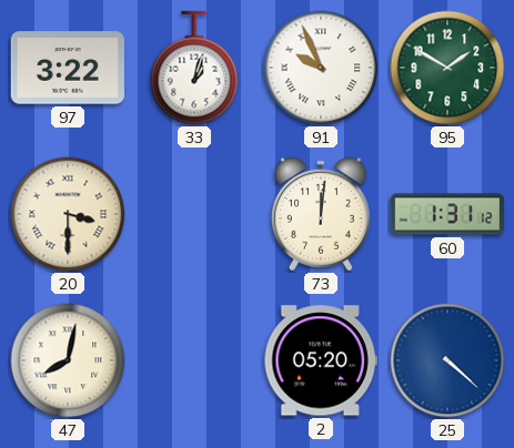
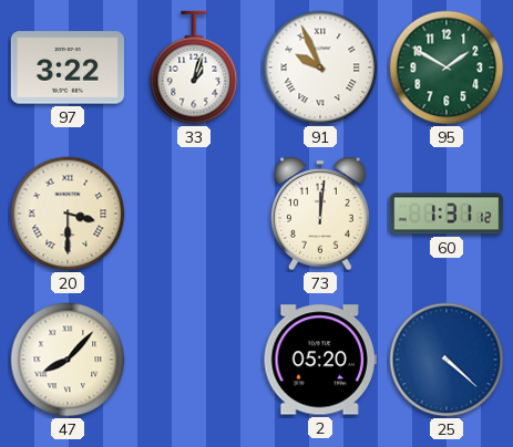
47: 8:02 -> 8:07 (68, 360)
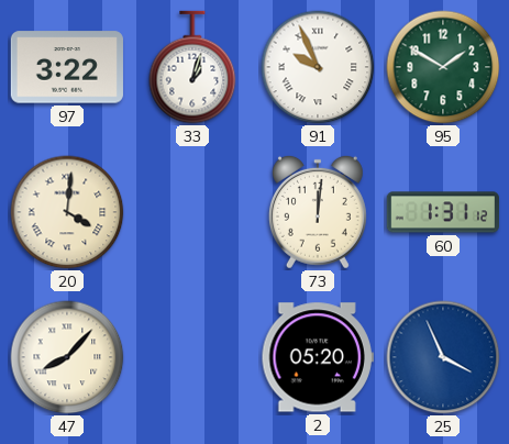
20: 3:30 -> 4:01 (67, 212)
25: 4:22 -> 3:56 (443, 357)
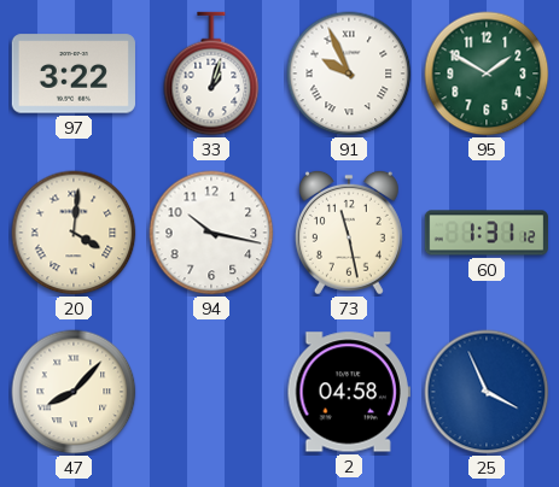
94: none -> 10:17 (211, 233)
73: 12:01 -> 11:28 (349, 233)
2: 05:20 -> 04:58 (349, 392)
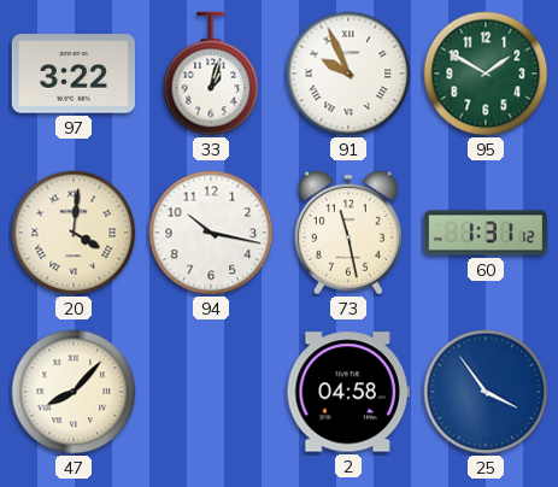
25: 3:56 -> 3:54 (486, 392)
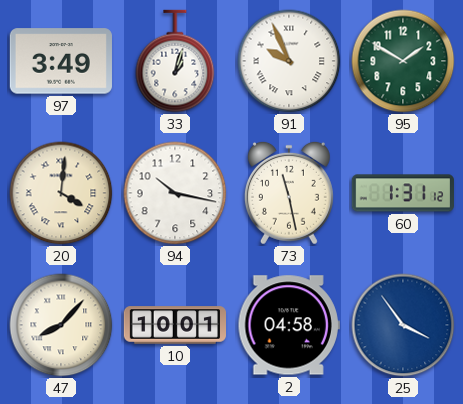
97: 3:22 -> 3:49 (61, 61)
10: none -> 10:01 (174, 325)
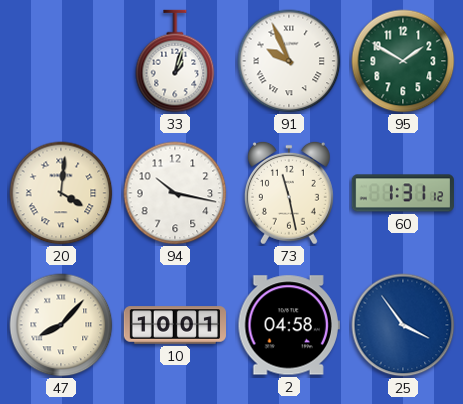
97: 3:49 -> none (61, 61)
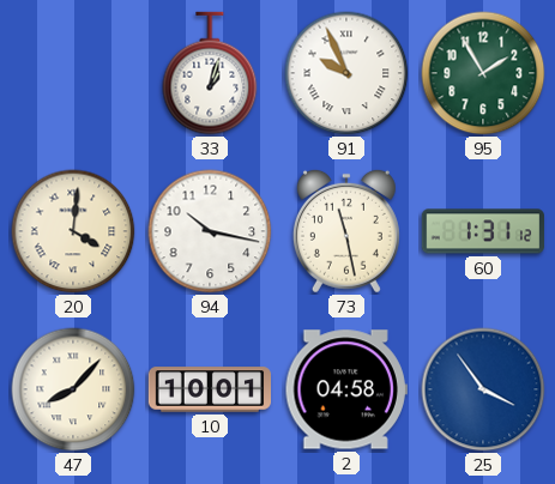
95: 1:50 -> 1:55 (483, 73)
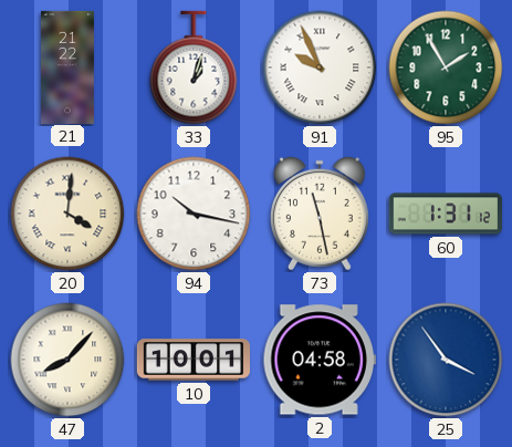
21: none -> 21:22 (67, 66)
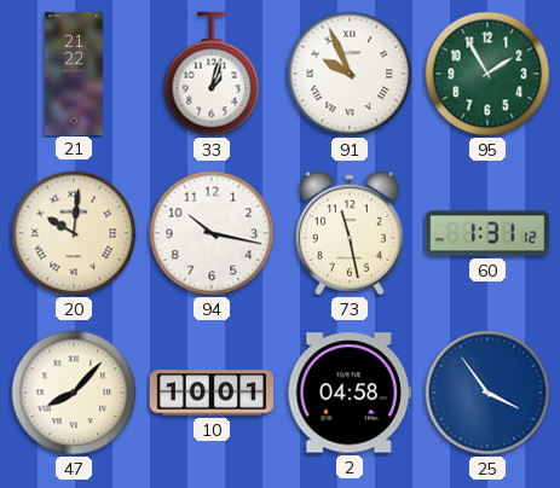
20: 4:01 -> 10:01 (74, 233)
